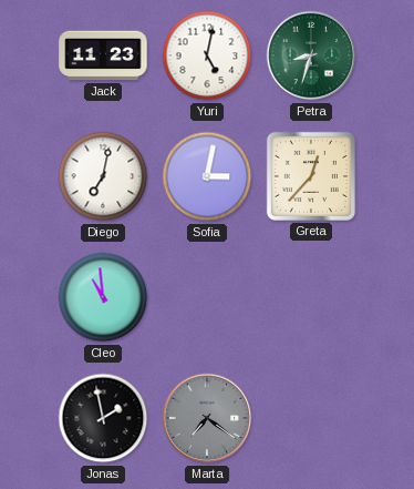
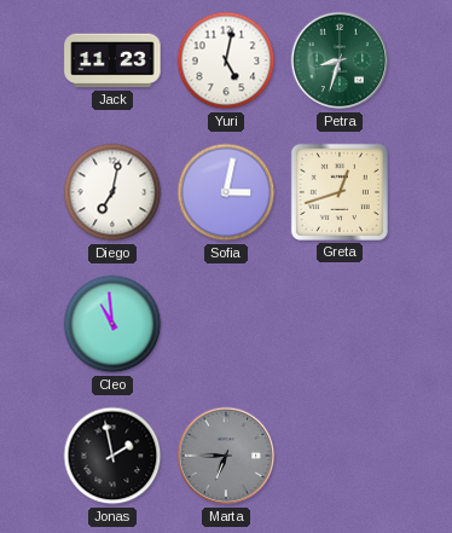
Greta: 12:37 -> 12:42 (340, 192)
Marta: 7:21 -> 6:45 (226, 456)
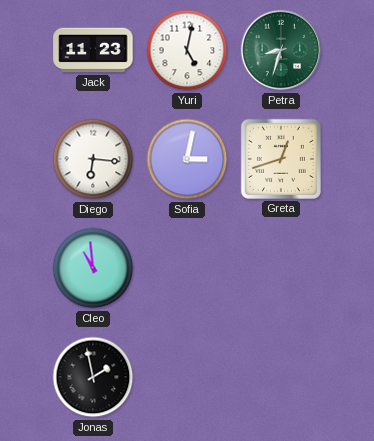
Diego: 7:02 -> 6:16 (93, 159)
Marta: 6:45 -> none (226, 456)
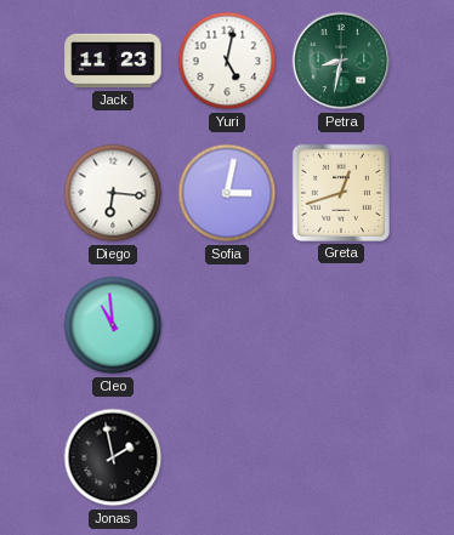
Petra: 8:33 -> 8:32 (341, 61)
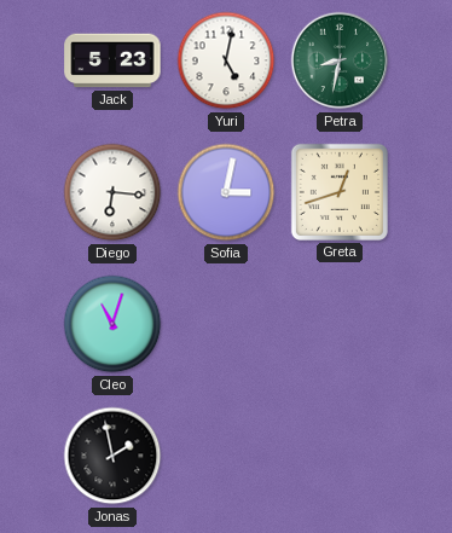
Jack: 11:23 -> 5:23 (112, 60)
Cleo: 10:59 -> 11:03 (112, 324)
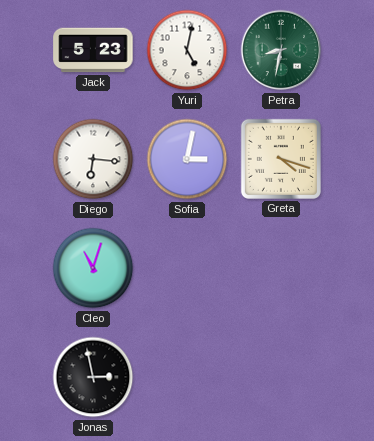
Greta: 12:42 -> 4:18 (281, 159)
Jonas: 1:58 -> 2:58 (93, 377)
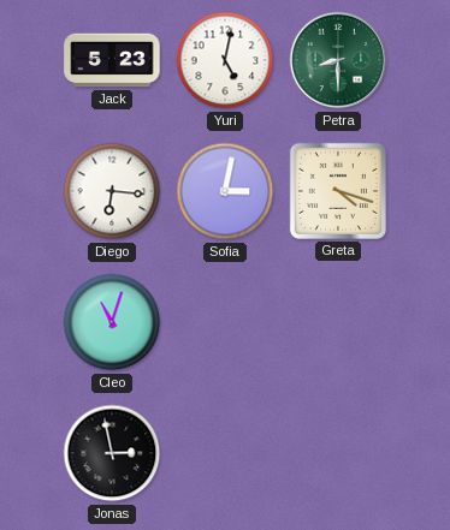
Petra: 8:32 -> 8:30 (338, 60)
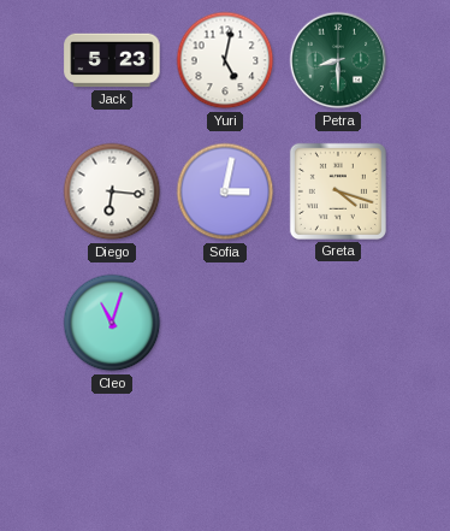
Jonas: 2:58 -> none (112, 453)
